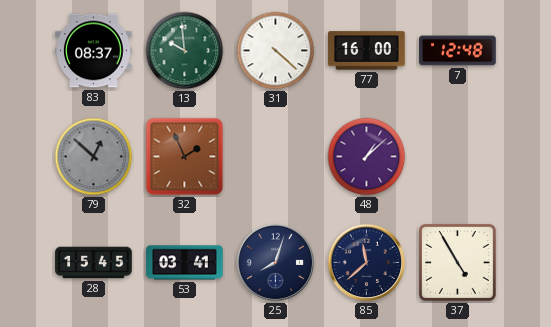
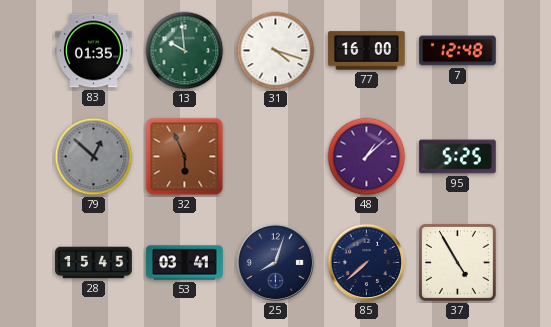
83: 08:37 -> 01:35 (94, 51)
31: 4:22 -> 4:18 (276, 51)
32: 1:56 -> 5:56 (185, 157)
95: none -> 5:25 (458, 157)
85: 11:38 -> 7:38 (367, 263)
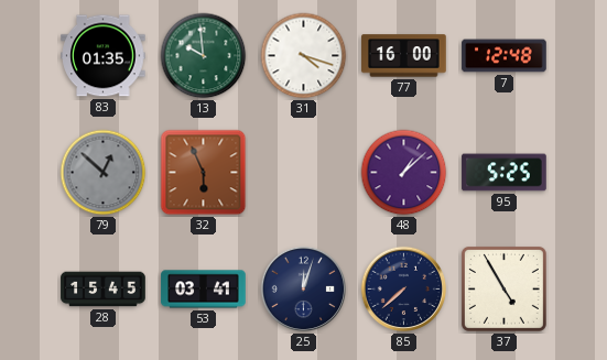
25: 8:03 -> 12:03 (304, 290)
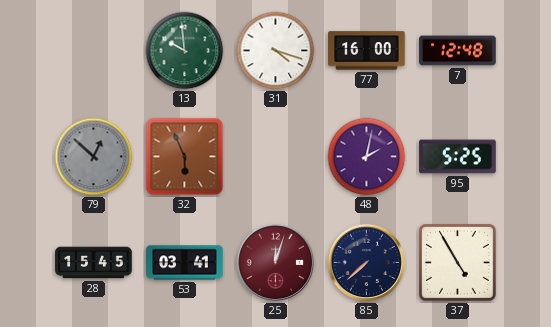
83: 01:35 -> none (104, 56)
48: 1:08 -> 2:02 (367, 157)
25 dial: navy -> burgundy (276, 263)
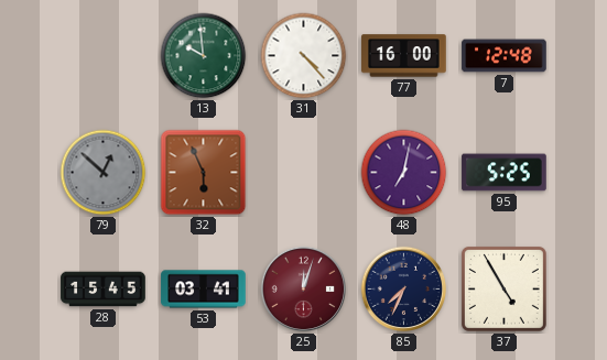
31: 4:18 -> 4:23 (304, 56)
48: 2:02 -> 7:02 (404, 173)
85: 7:38 -> 7:34 (404, 290)
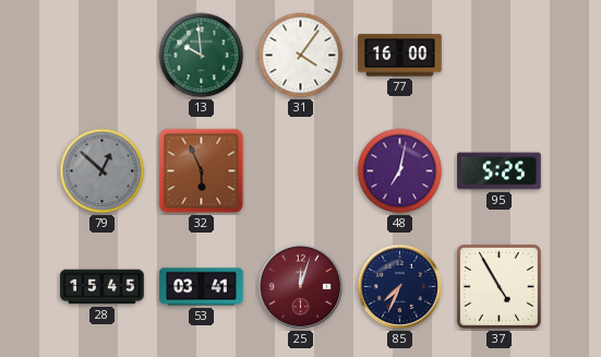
31: 4:23 -> 4:06 (301, 56)
7: 12:48 -> none (505, 56)
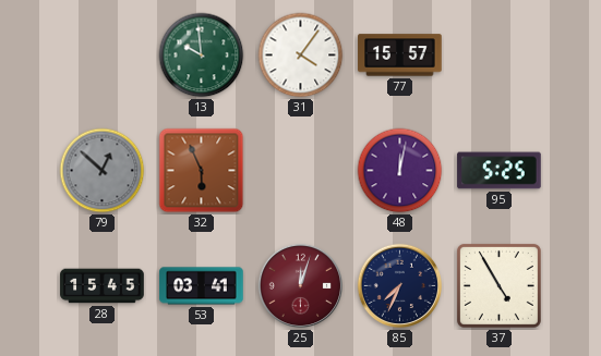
77: 16:00 -> 15:57 (400, 56)
48: 7:02 -> 12:02 (400, 171)
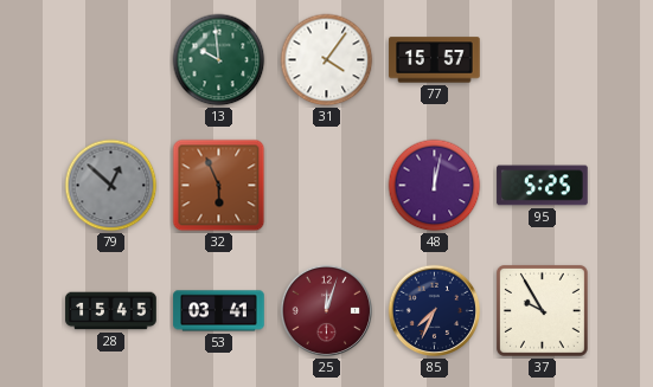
37: 4:55 -> 9:55 (542, 310)
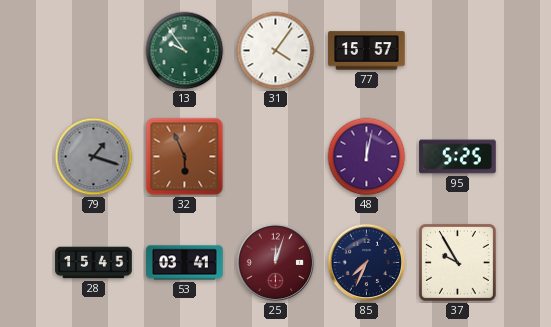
13: 9:59 -> 9:54 (185, 51)
79: 12:52 -> 1:18 (94, 157)
